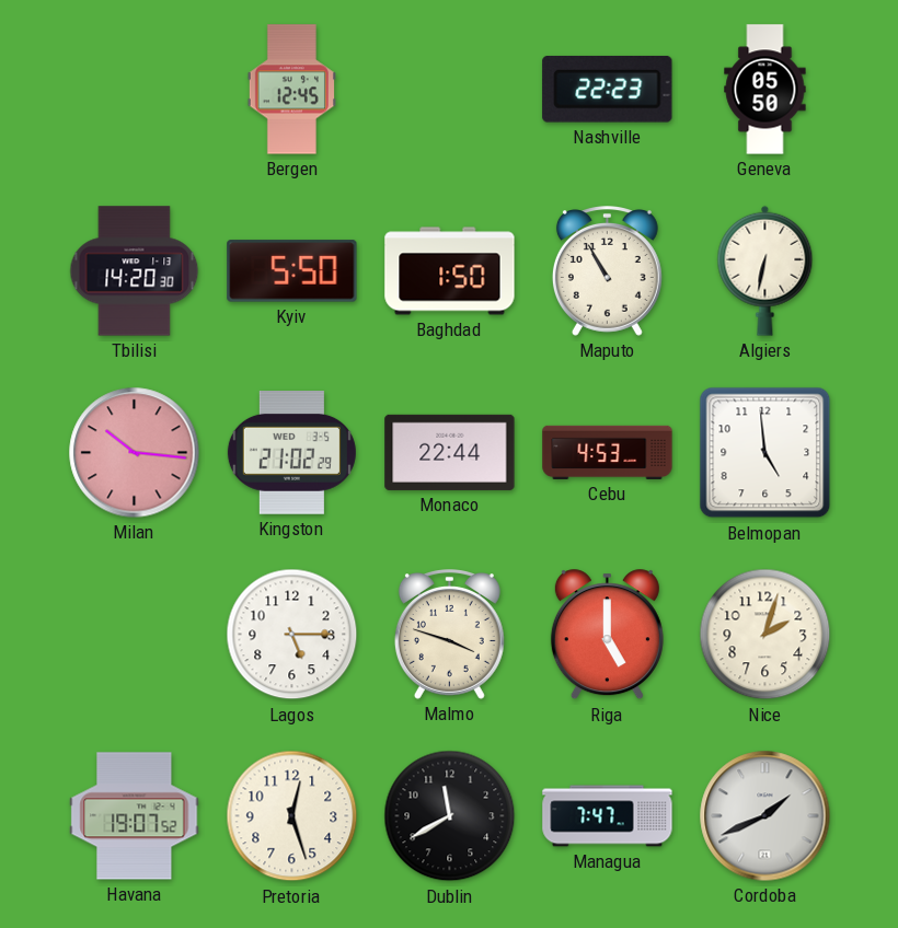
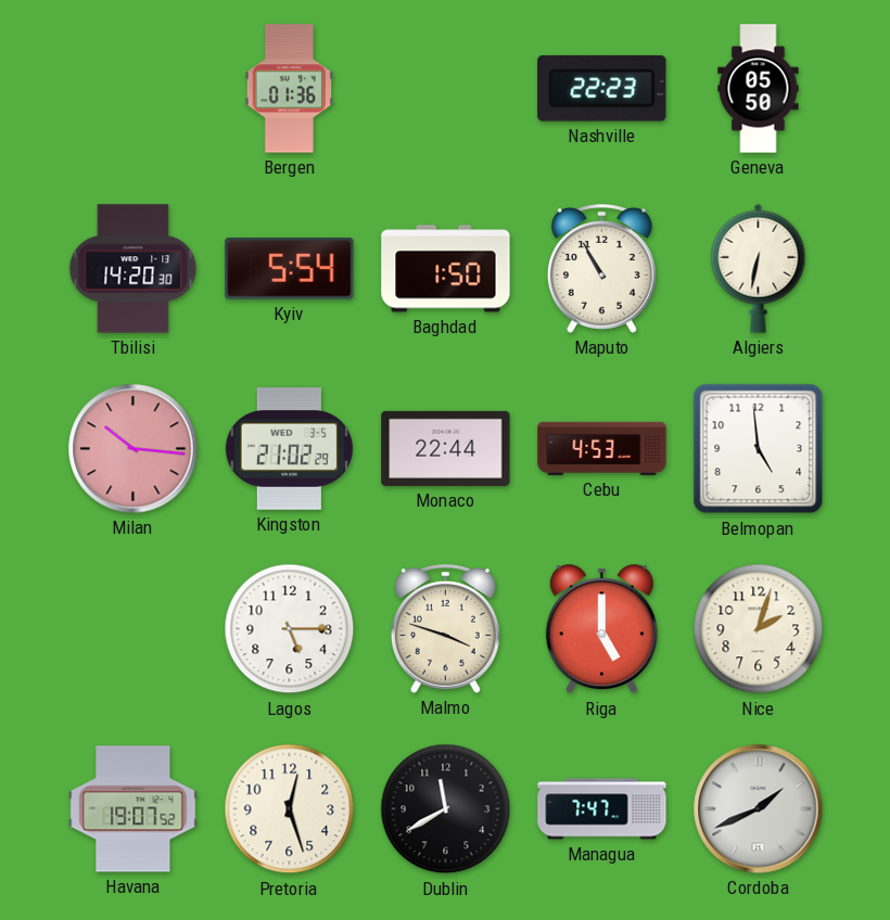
Bergen: 12:45 -> 01:36 (289, 89)
Kyiv: 5:50 -> 5:54 (290, 269)
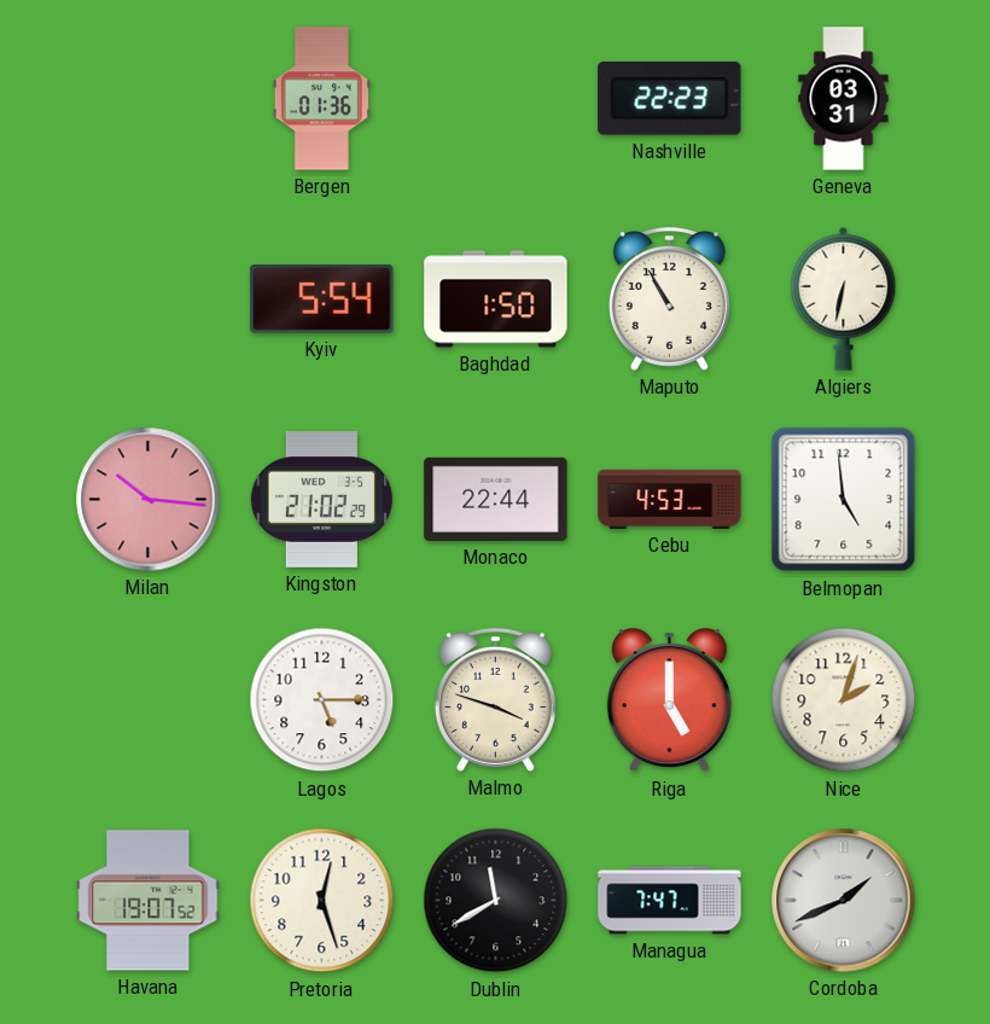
Geneva: 05:50 -> 03:31 (844, 99)
Tbilisi: 14:20 -> none (133, 269)
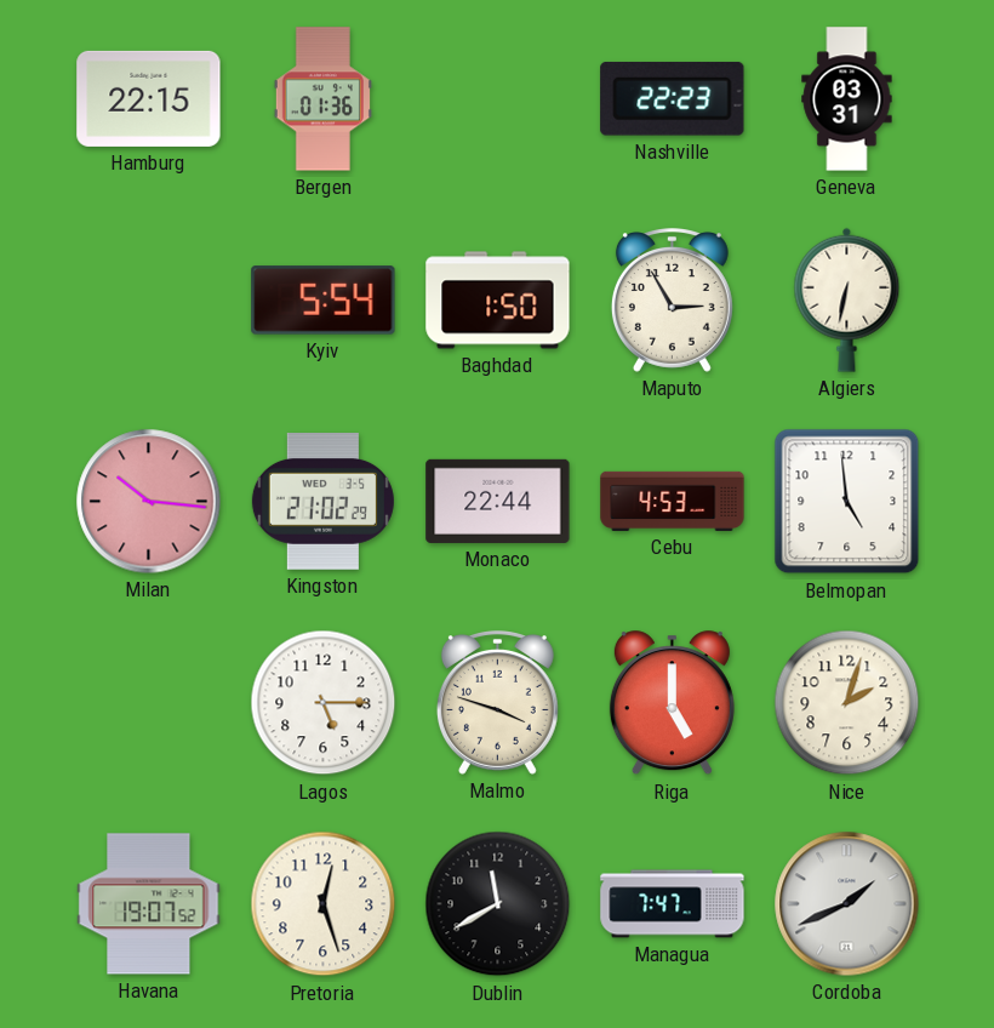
Hamburg: none -> 22:15 (149, 98)
Maputo: 10:55 -> 2:55 (672, 301)
